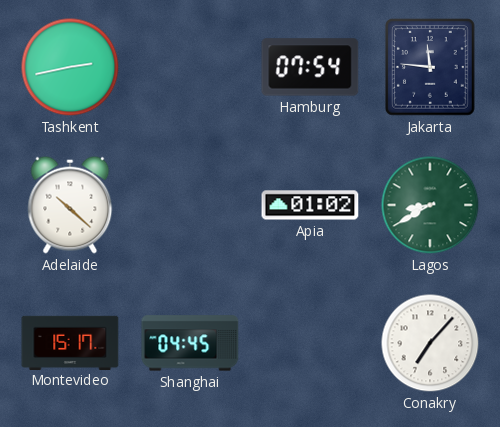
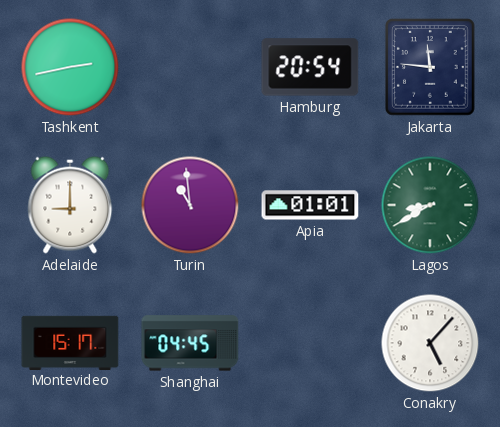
Hamburg: 07:54 -> 20:54 (310, 67)
Adelaide: 10:22 -> 9:00 (70, 205)
Turin: none -> 10:59 (190, 205)
Apia: 01:02 -> 01:01 (310, 205)
Conakry: 7:07 -> 5:07 (430, 343)
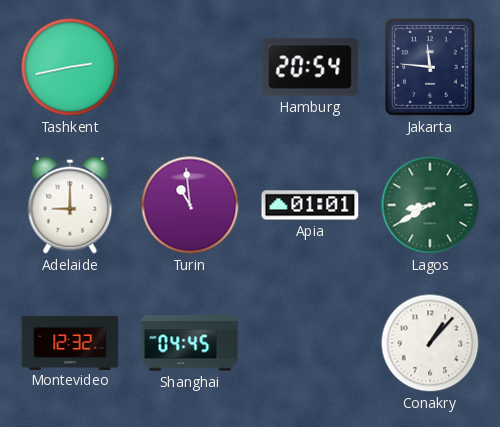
Montevideo: 15:17 -> 12:32 (70, 342)
Conakry: 5:07 -> 1:07 (430, 343)
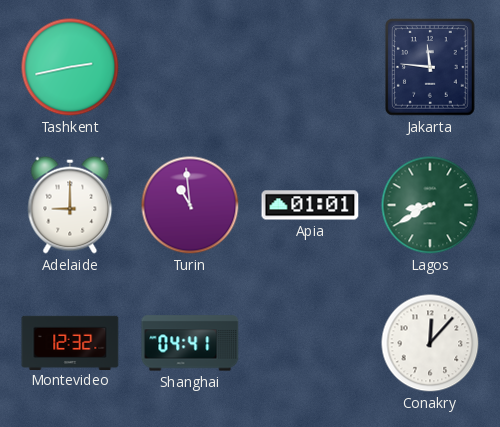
Hamburg: 20:54 -> none (310, 67)
Shanghai: 04:45 -> 04:41 (190, 343)
Conakry: 1:07 -> 12:07 (430, 343)
